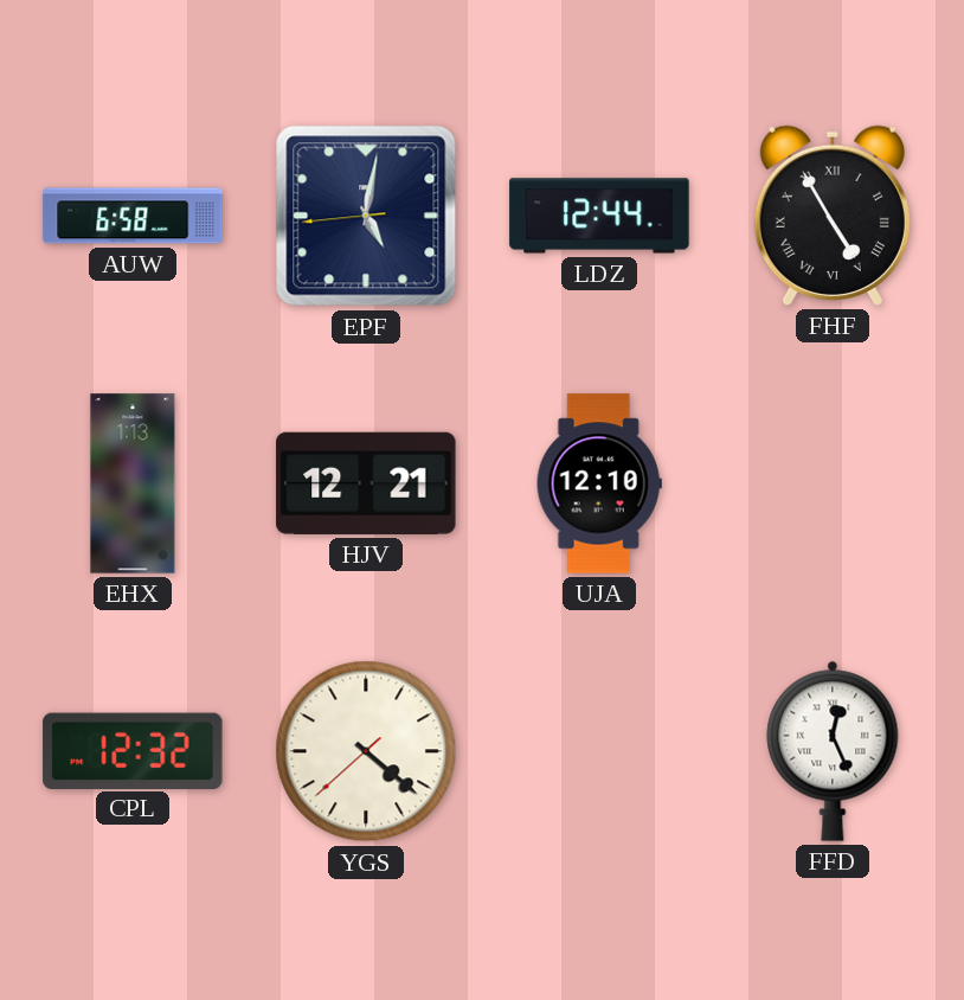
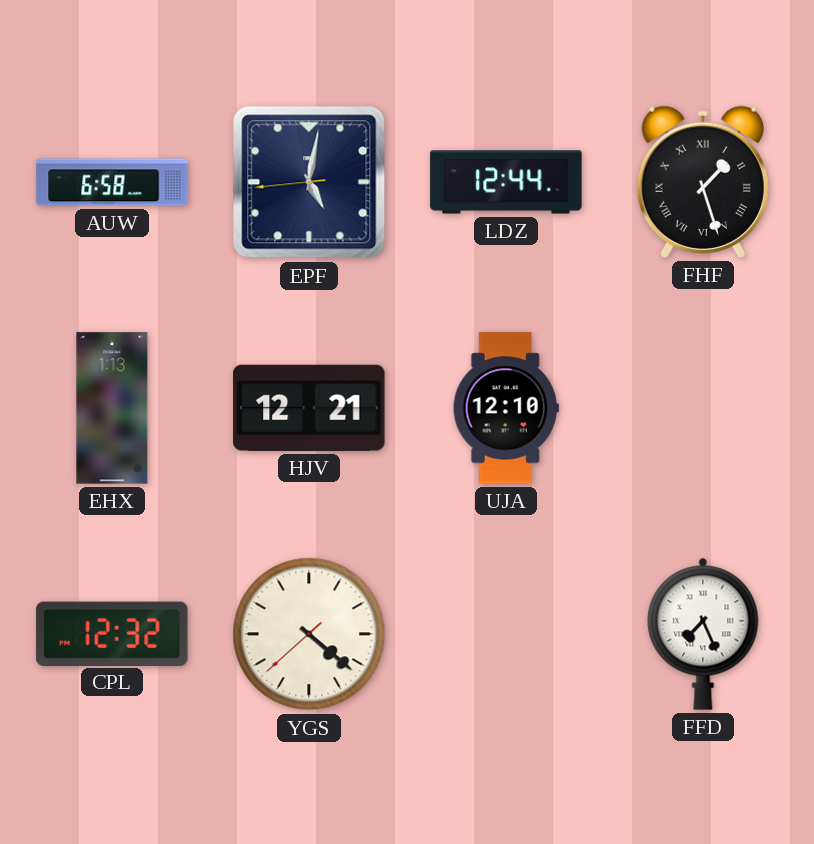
FHF: 4:55 -> 1:27 (703, 182)
FFD: 12:26 -> 7:26 (703, 634)
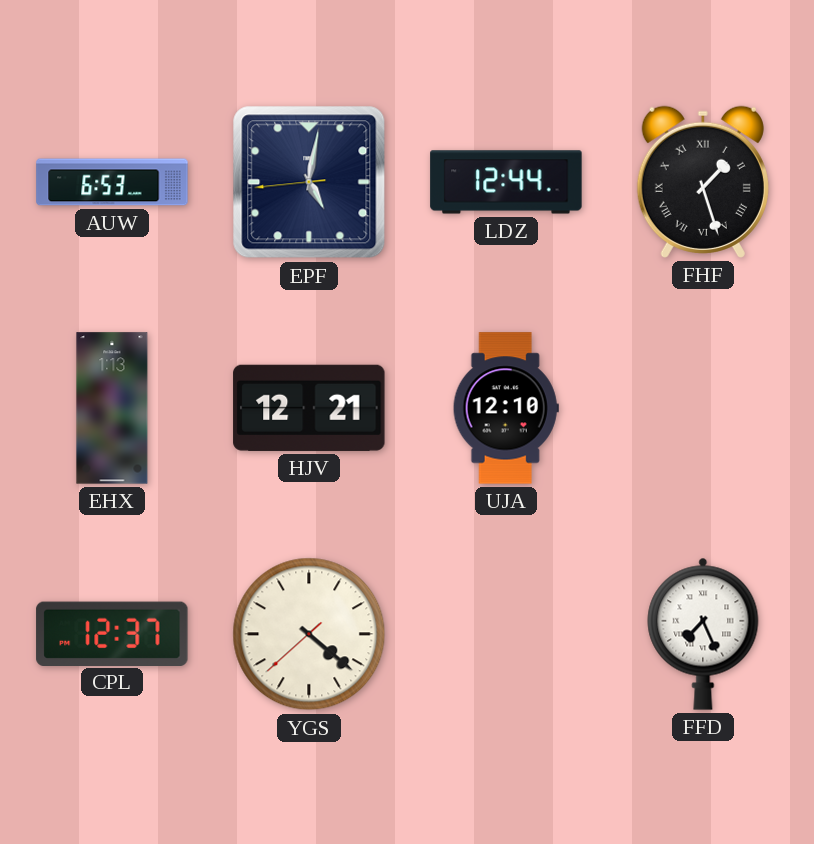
AUW: 6:58 -> 6:53 (112, 182)
CPL: 12:32 -> 12:37 (112, 633)
